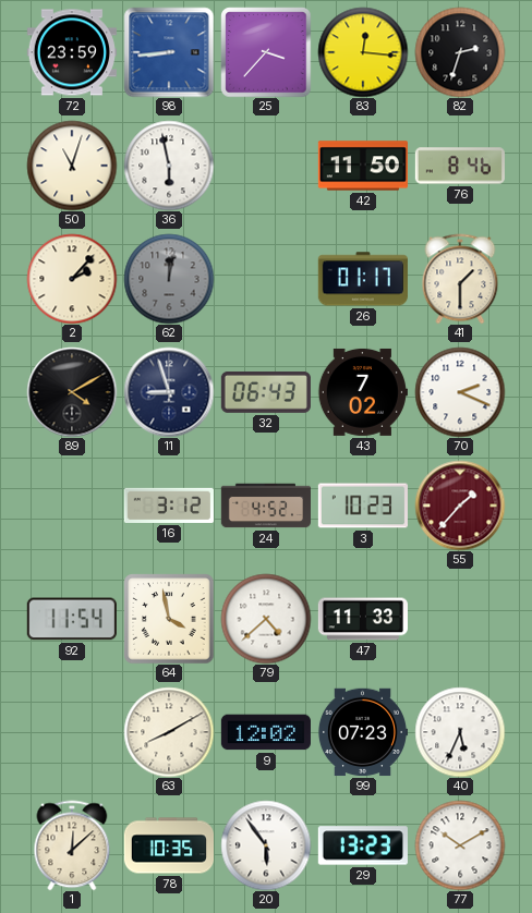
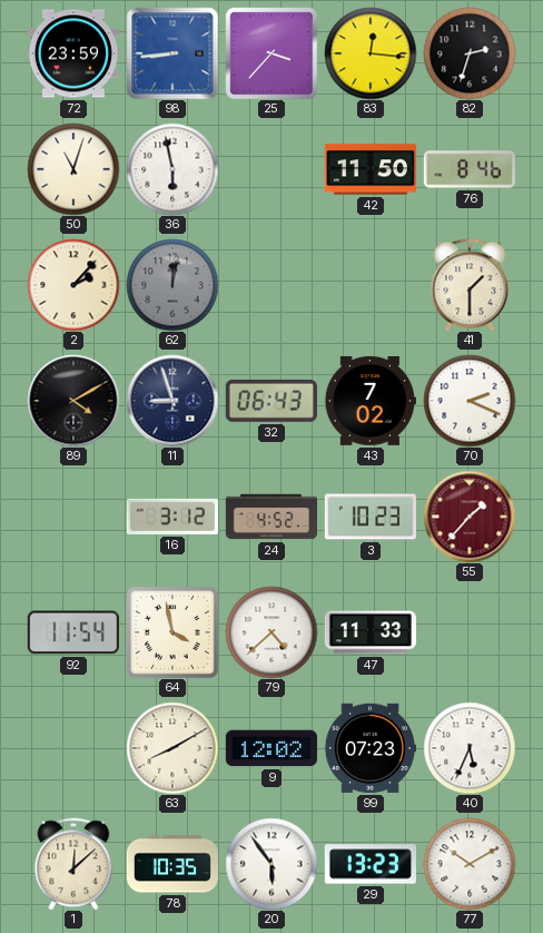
26: 01:17 -> none (363, 279)
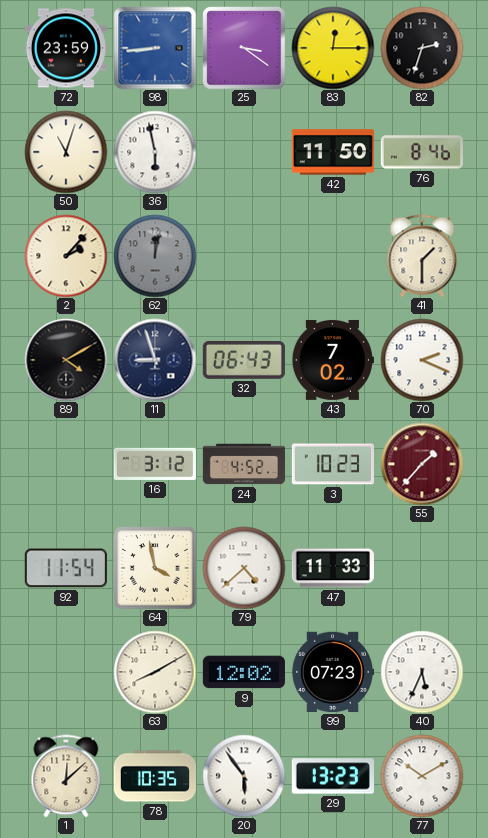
25: 3:37 -> 3:21 (244, 48)
83: 12:16 -> 12:15 (333, 48)
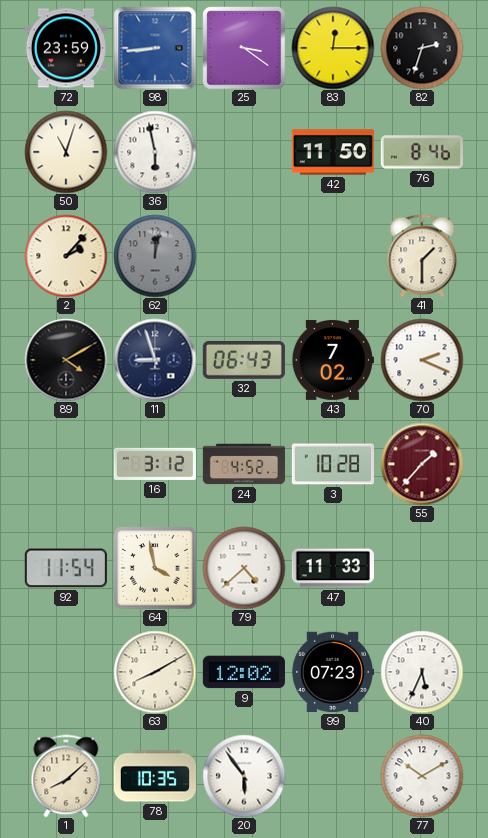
3: 10:23 -> 10:28 (332, 464)
1: 12:08 -> 8:08 (66, 776)
29: 13:23 -> none (333, 776)
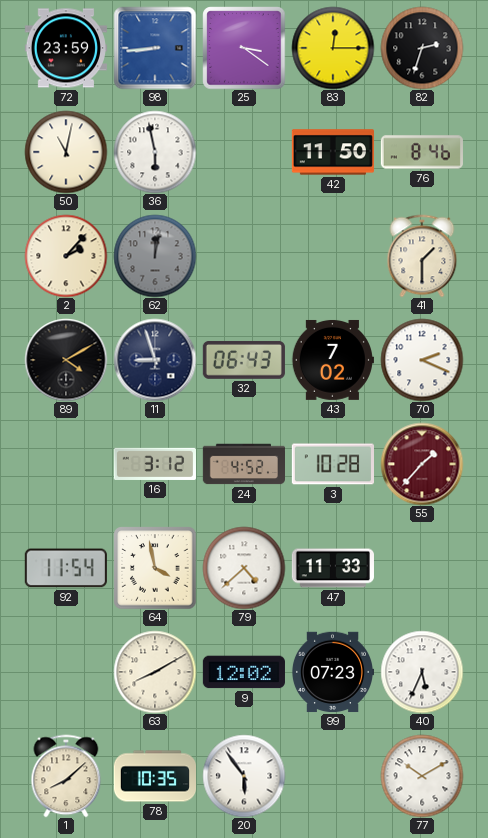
50: 11:03 -> 11:02 (66, 152)
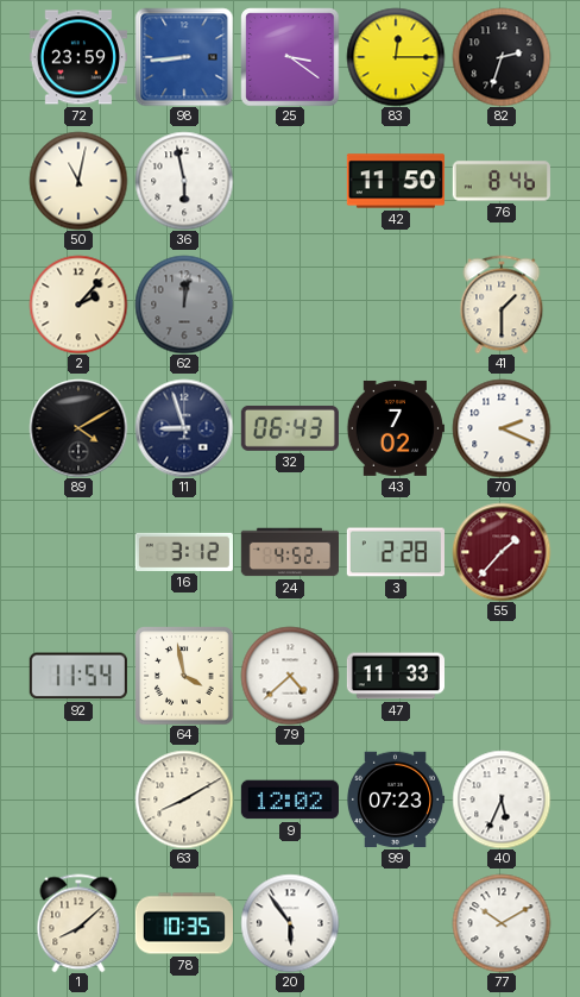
3: 10:28 -> 2:28 (395, 552)
